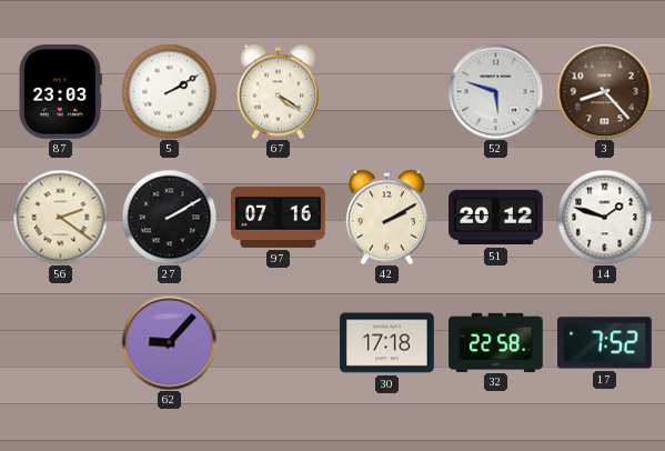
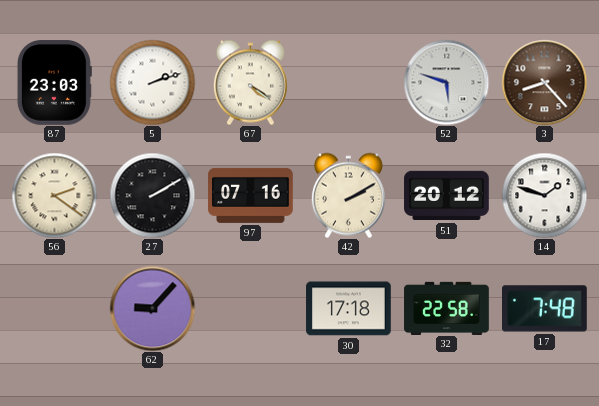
5: 2:10 -> 2:12 (152, 82)
17: 7:52 -> 7:48 (545, 309)
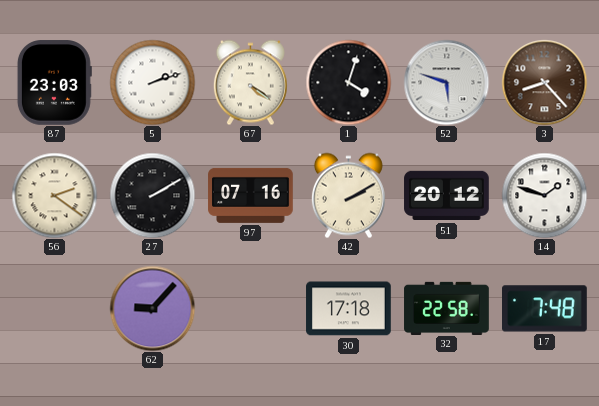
1: none -> 4:03 (348, 82)
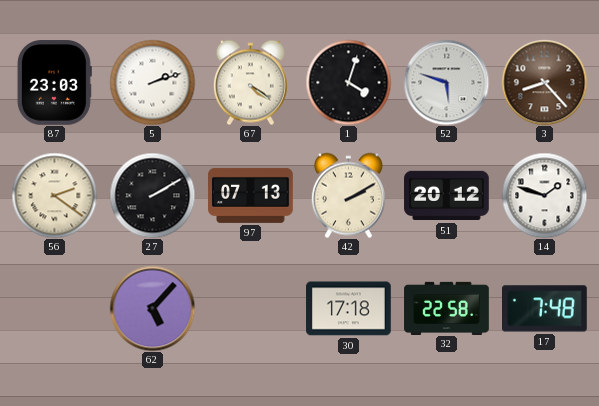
97: 07:16 -> 07:13 (251, 195)
62: 9:07 -> 5:07 (152, 308)
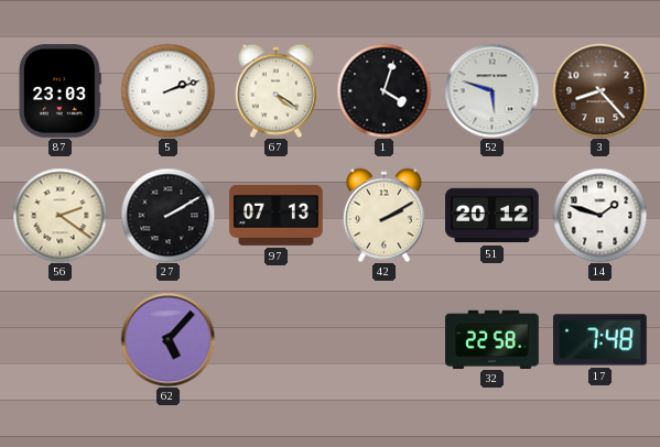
30: 17:18 -> none (349, 309)
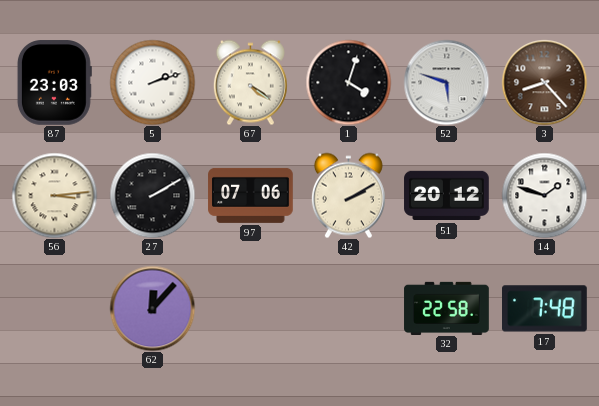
56: 2:21 -> 3:14 (54, 195)
97: 07:13 -> 07:06 (251, 195)
62: 5:07 -> 12:07 (152, 308)
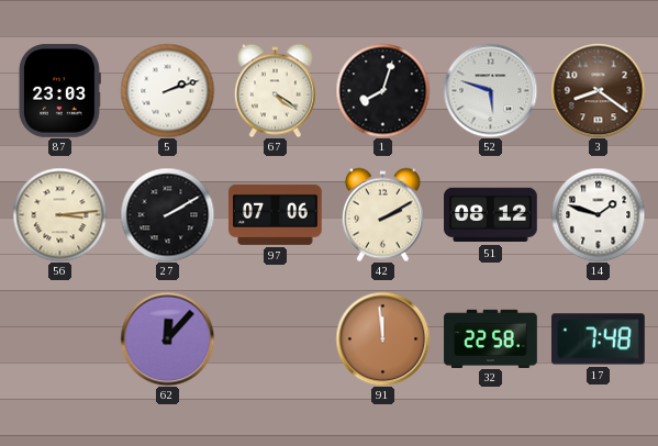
1: 4:03 -> 8:03 (382, 90)
3: 8:23 -> 8:21 (598, 90)
51: 20:12 -> 08:12 (491, 215)
91: none -> 11:59 (382, 338)
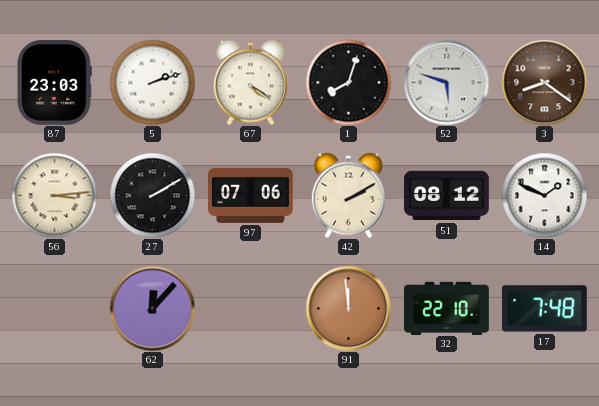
14: 1:48 -> 1:49 (544, 195)
32: 22:58 -> 22:10 (447, 308)
